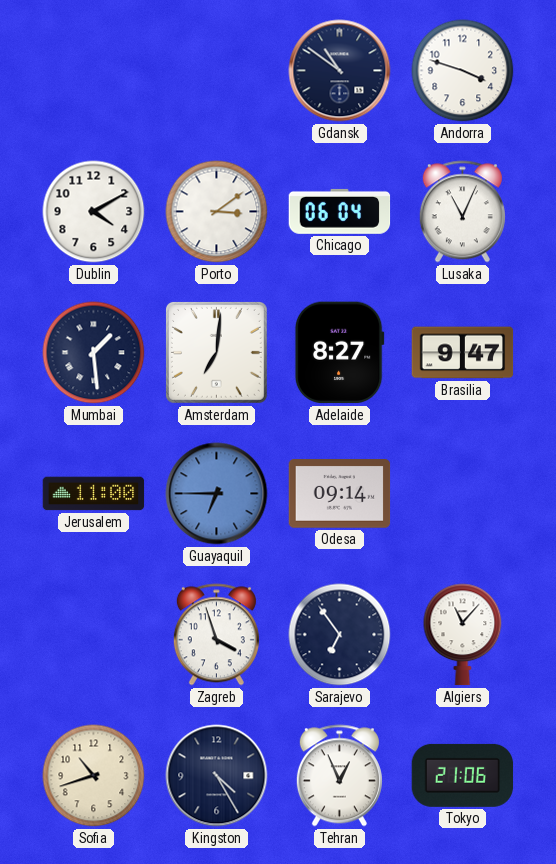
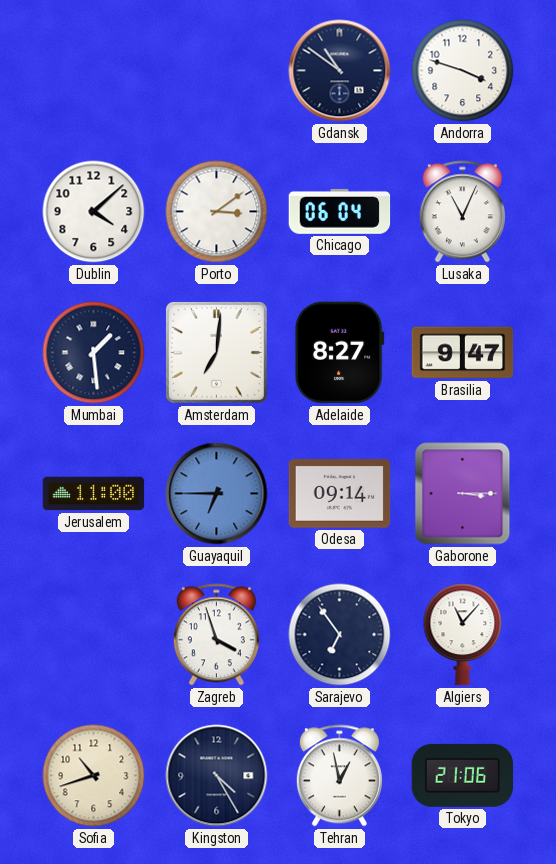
Dublin: 4:10 -> 4:08 (94, 212)
Gaborone: none -> 3:15 (463, 494)
Tehran: 12:56 -> 12:58 (339, 776)
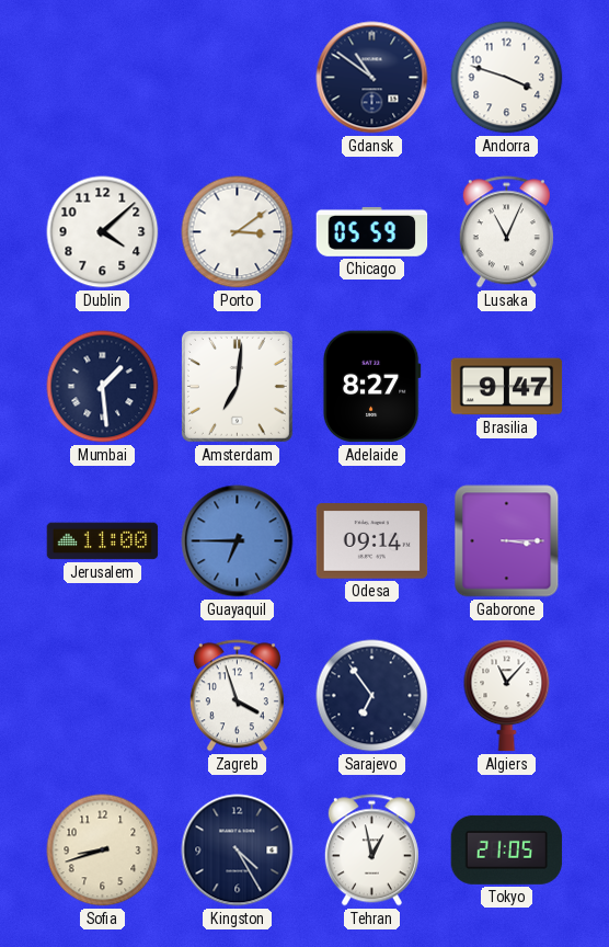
Chicago: 06:04 -> 05:59 (372, 231)
Sofia: 10:42 -> 8:42 (103, 851)
Tokyo: 21:06 -> 21:05 (507, 849)
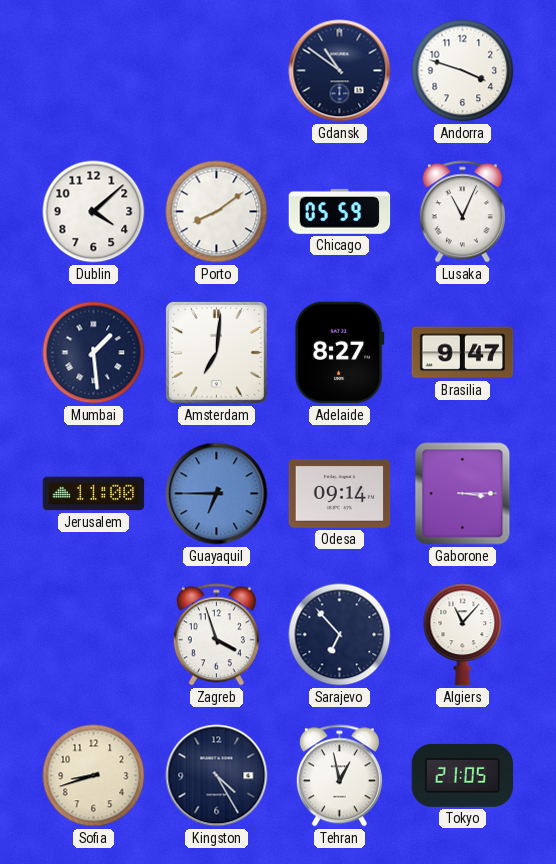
Porto: 3:09 -> 8:09 (217, 212)
Sarajevo: 6:54 -> 6:53 (340, 635)
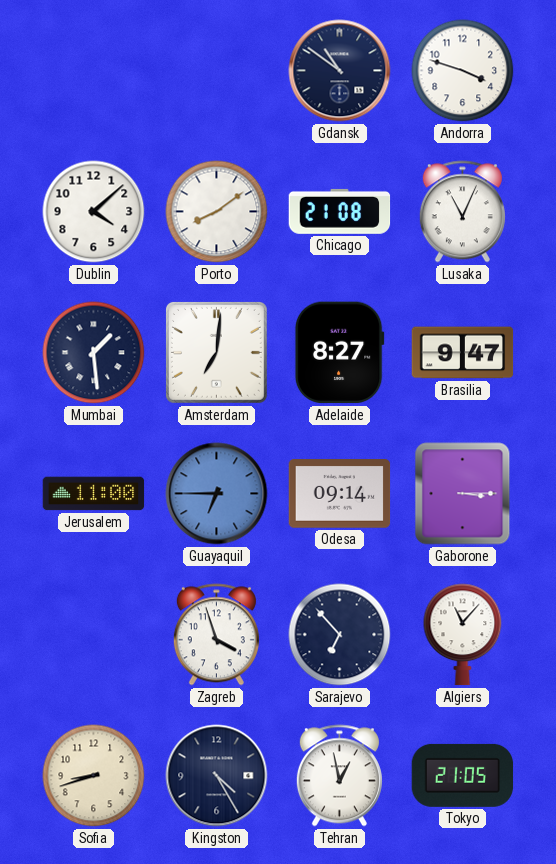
Chicago: 05:59 -> 21:08 (340, 211)
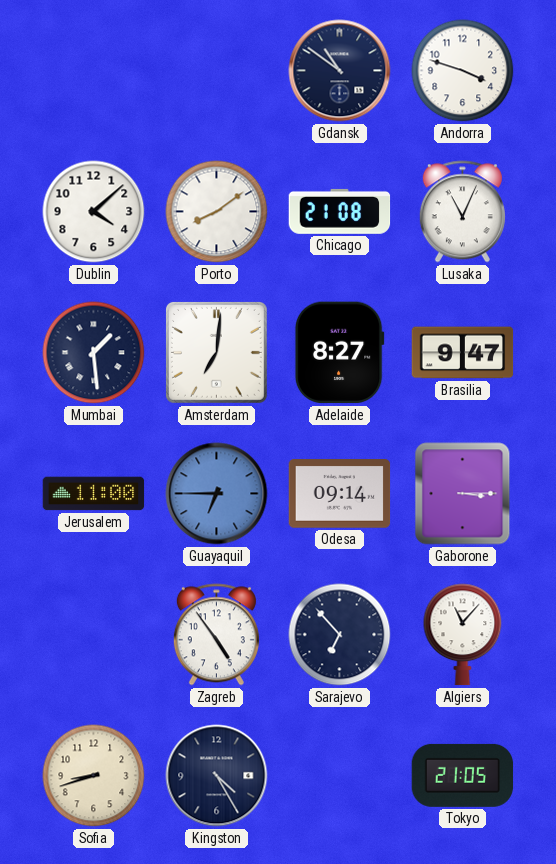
Zagreb: 3:57 -> 4:54 (216, 635)
Tehran: 12:58 -> none (339, 776)
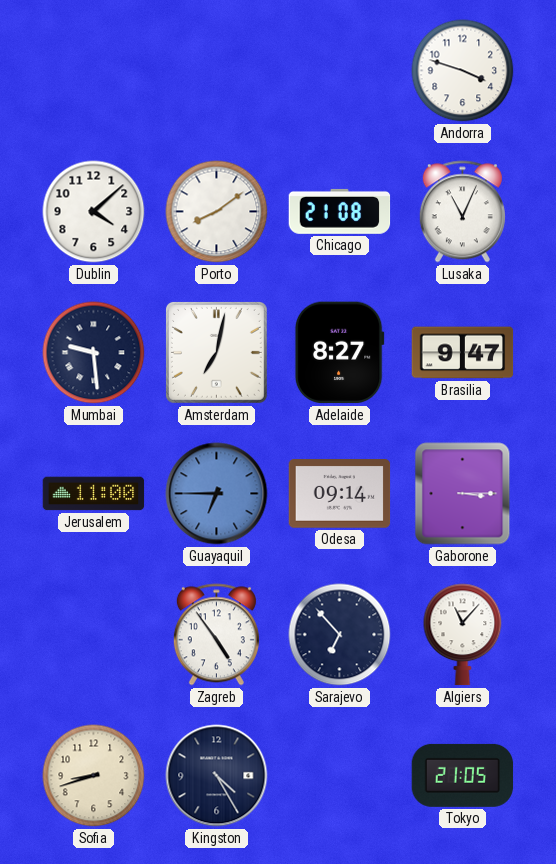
Gdansk: 10:51 -> none (340, 71)
Mumbai: 1:29 -> 9:29 (94, 353)
Amsterdam: 7:01 -> 7:02 (216, 352)
